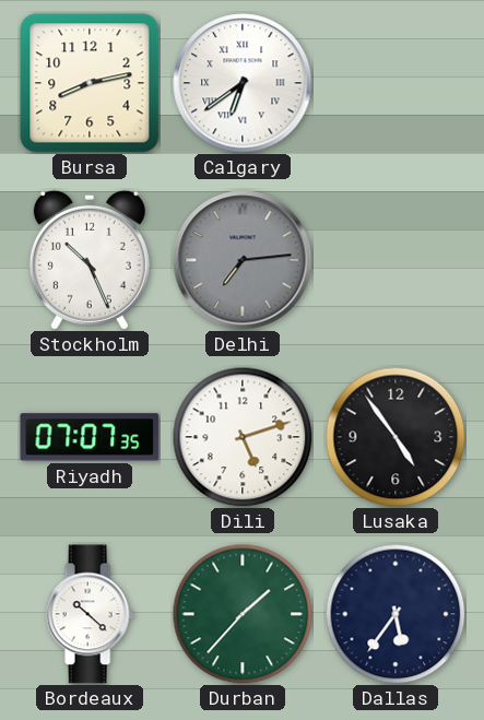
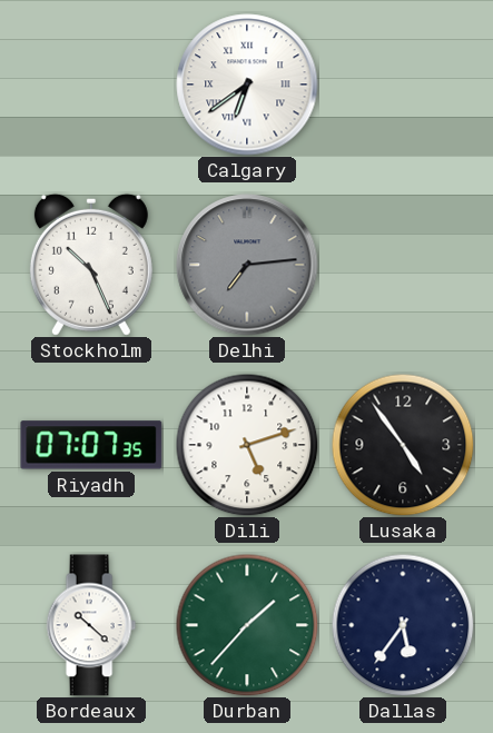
Bursa: 8:13 -> none (90, 83)
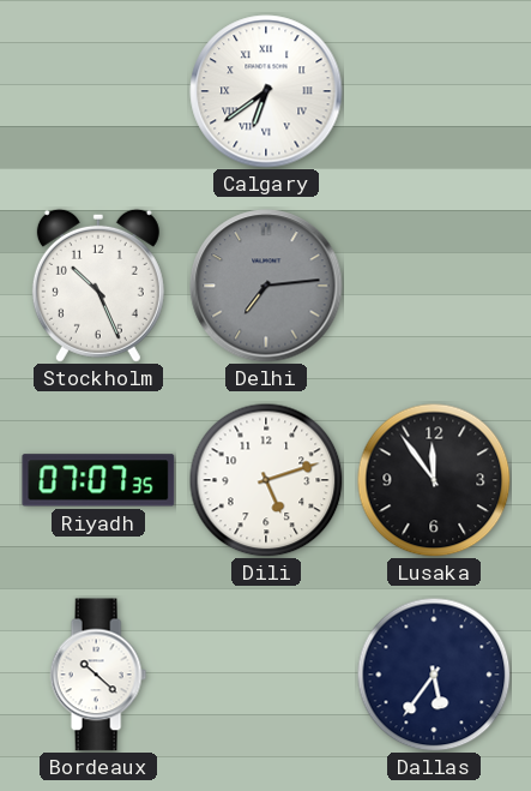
Lusaka: 4:54 -> 11:54 (434, 480)
Durban: 1:37 -> none (247, 625)
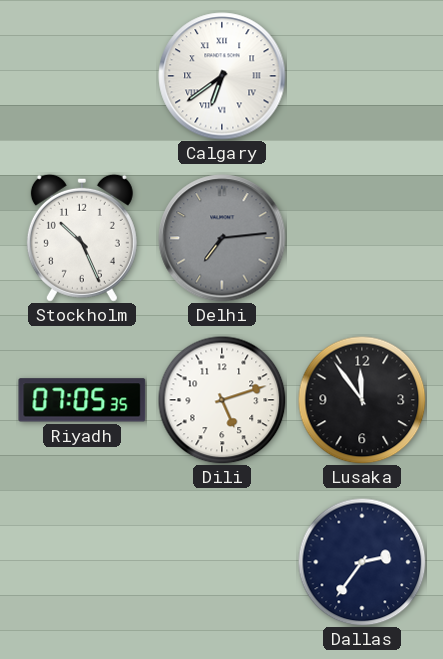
Riyadh: 07:07 -> 07:05 (82, 400)
Bordeaux: 10:22 -> none (98, 675)
Dallas: 5:36 -> 2:36 (362, 562)
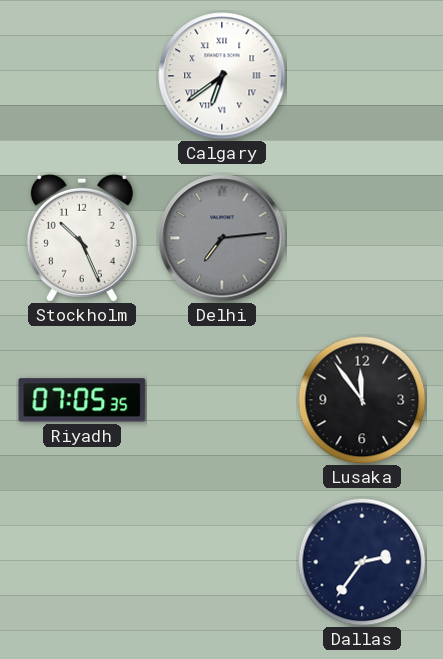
Dili: 5:12 -> none (222, 400)
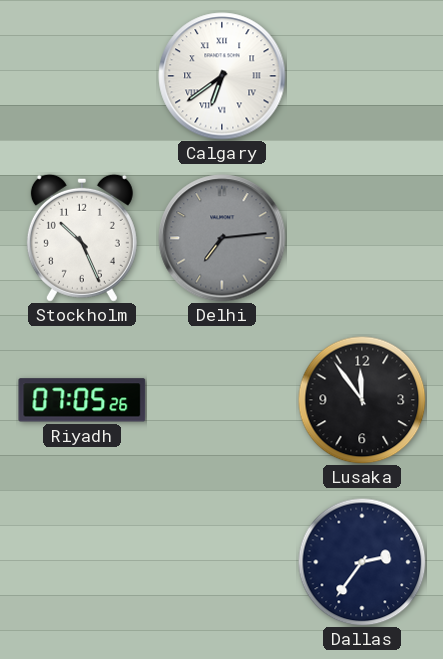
Riyadh: 07:05:35 -> 07:05:26 (82, 400)
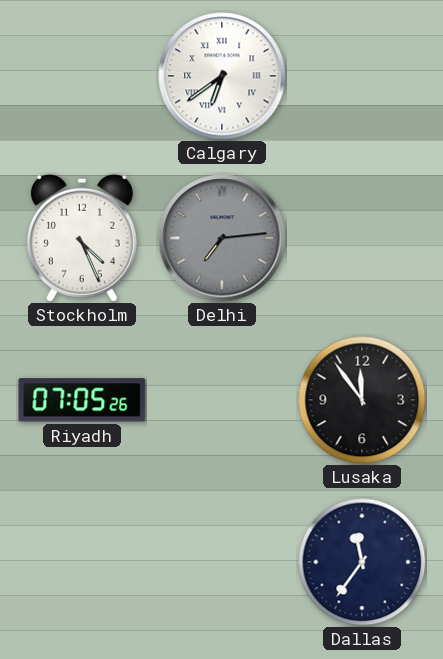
Stockholm: 10:26 -> 4:26 (82, 238)
Dallas: 2:36 -> 11:36 (362, 562)
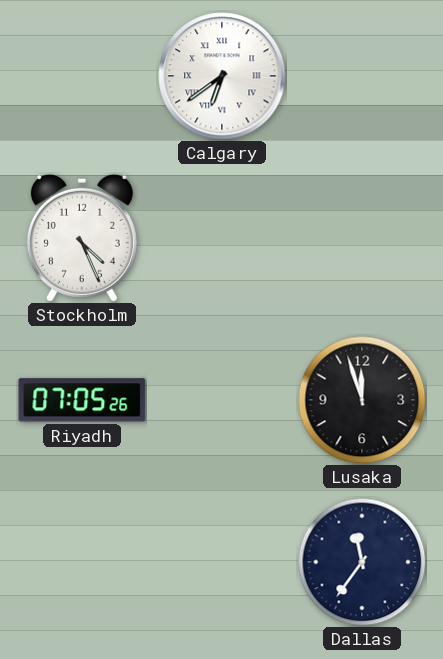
Delhi: 7:14 -> none (222, 238)
Lusaka: 11:54 -> 11:57 (362, 400)
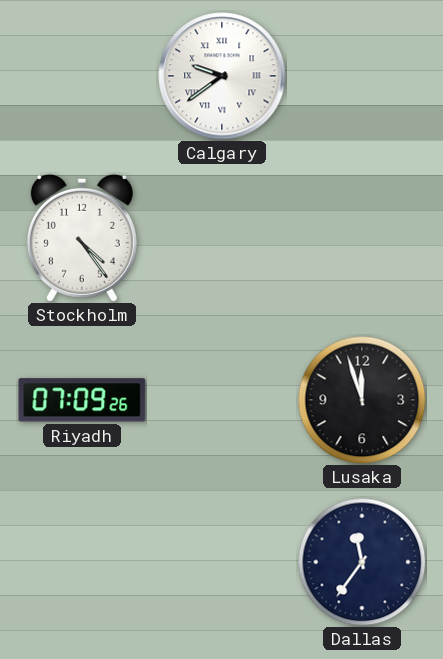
Calgary: 6:39 -> 9:39 (222, 76)
Stockholm: 4:26 -> 4:24 (82, 238)
Riyadh: 07:05 -> 07:09 (82, 400)
